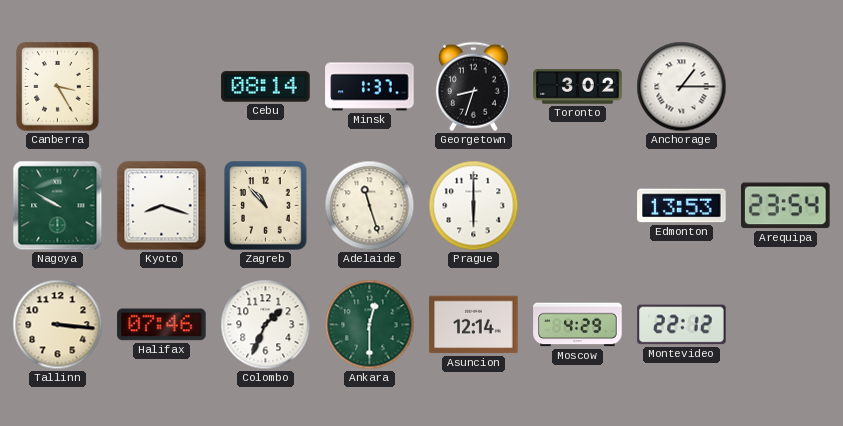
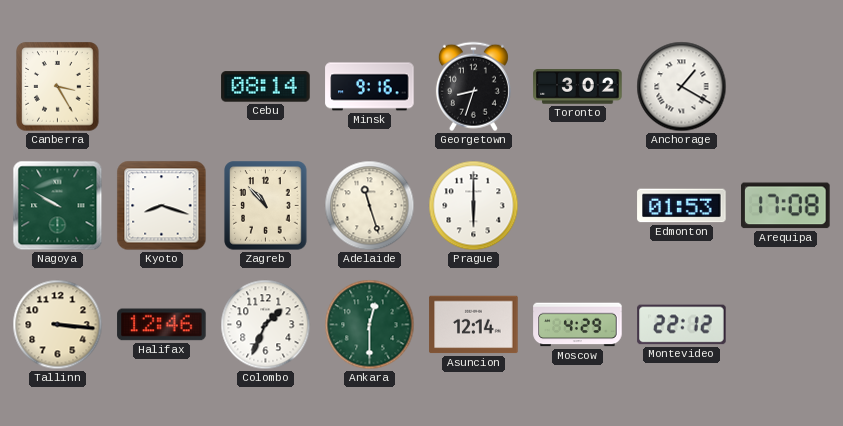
Minsk: 1:37 -> 9:16 (370, 87)
Anchorage: 1:15 -> 1:20 (682, 87)
Edmonton: 13:53 -> 01:53 (682, 206)
Arequipa: 23:54 -> 17:08 (786, 206)
Halifax: 07:46 -> 12:46 (162, 325)
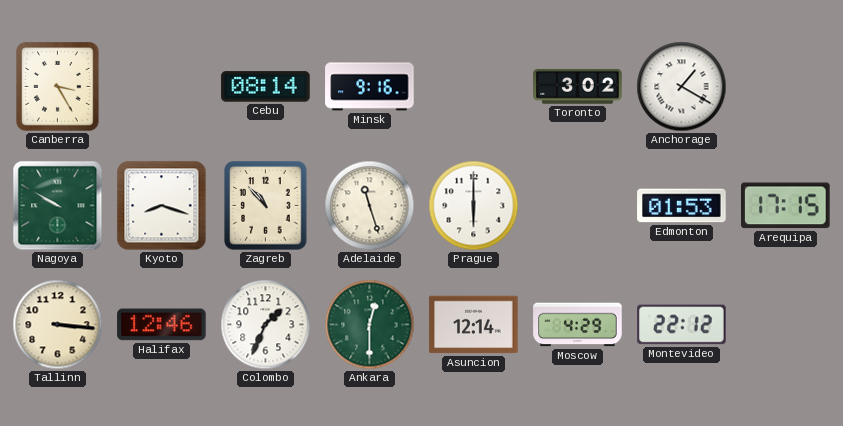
Georgetown: 8:33 -> none (473, 87)
Arequipa: 17:08 -> 17:15 (786, 206)
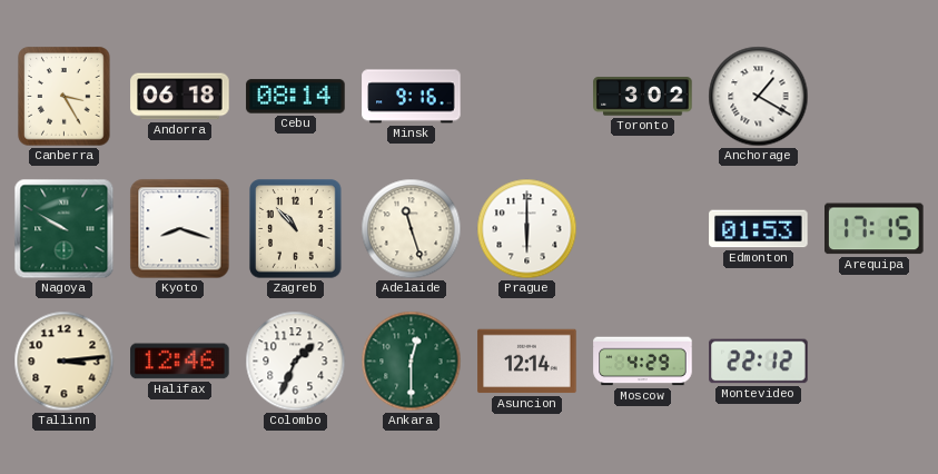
Andorra: none -> 06:18 (180, 97)
Tallinn: 3:16 -> 3:14 (65, 362)
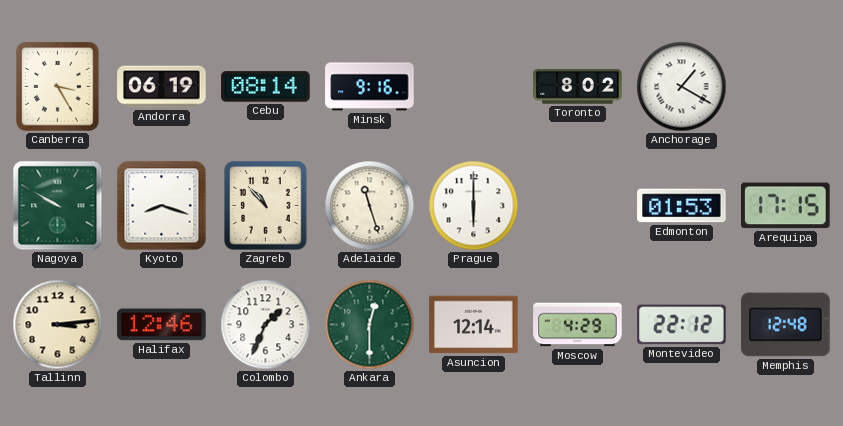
Andorra: 06:18 -> 06:19 (162, 87)
Toronto: 3:02 -> 8:02 (578, 87)
Memphis: none -> 12:48 (786, 325)
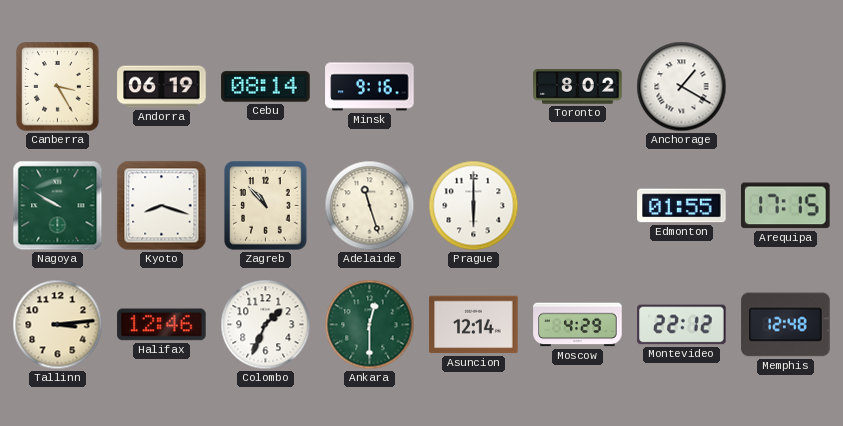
Edmonton: 01:53 -> 01:55 (682, 206)
